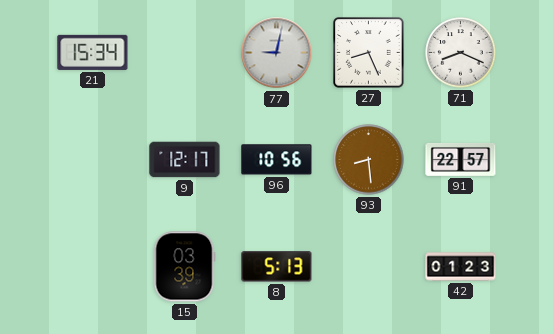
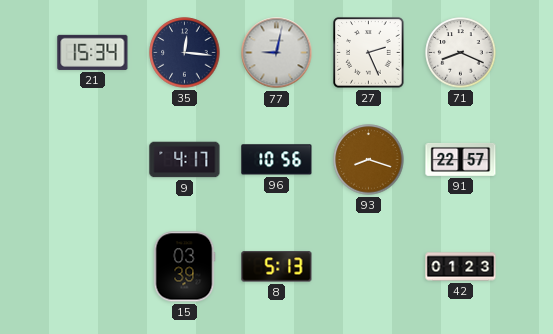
35: none -> 12:16 (185, 53)
27: 8:26 -> 2:26 (369, 53)
9: 12:17 -> 4:17 (185, 160)
93: 8:29 -> 8:18 (369, 160)
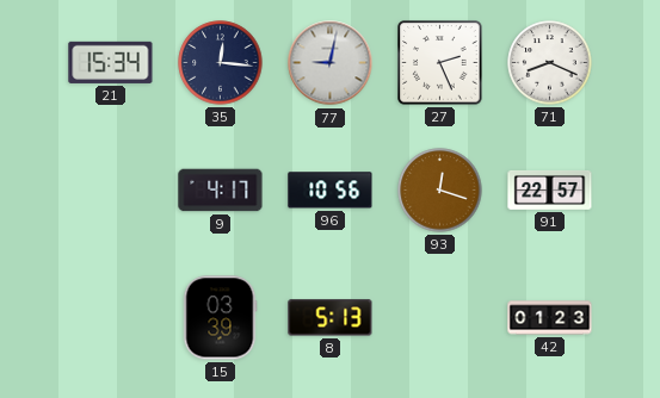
93: 8:18 -> 12:18 (440, 191)
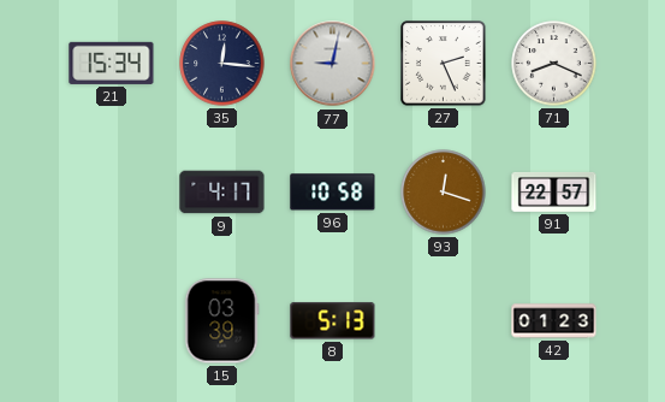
96: 10:56 -> 10:58 (333, 193)
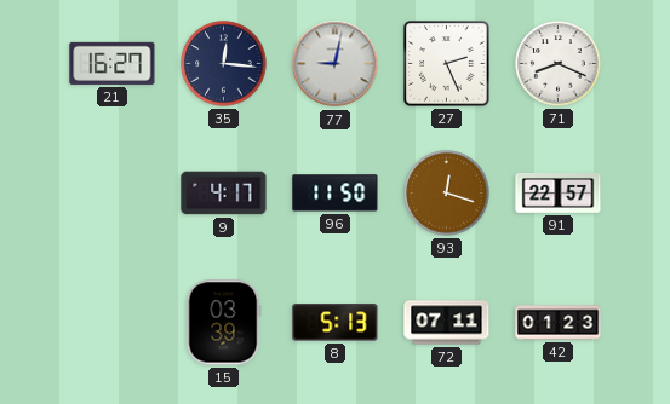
21: 15:34 -> 16:27 (113, 63)
96: 10:58 -> 11:50 (336, 194)
72: none -> 07:11 (447, 323)
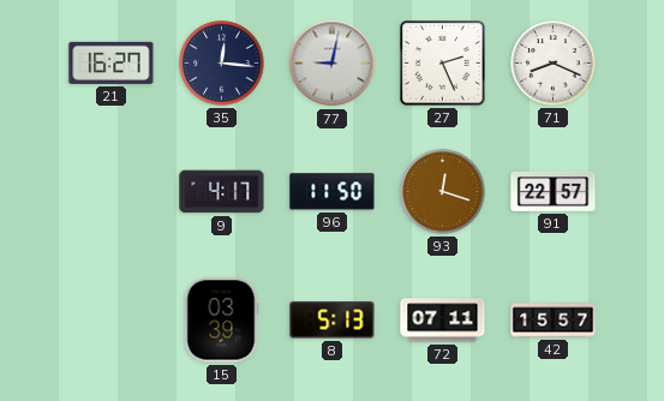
42: 01:23 -> 15:57 (554, 321)
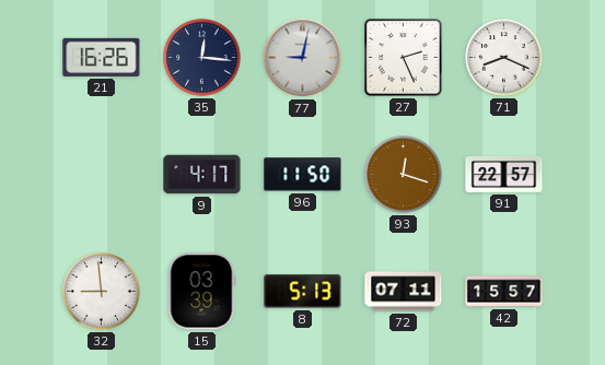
21: 16:27 -> 16:26 (102, 57)
32: none -> 8:59 (102, 292)
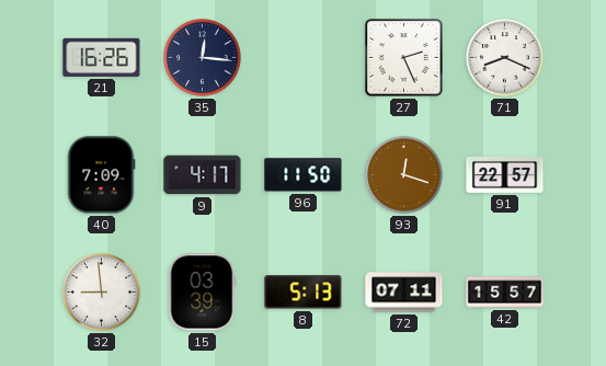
77: 9:02 -> none (303, 58)
40: none -> 7:09 (101, 175)
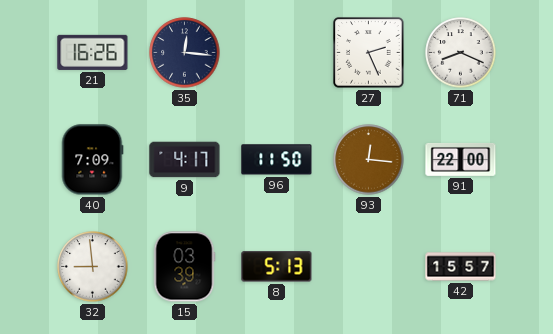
93: 12:18 -> 12:16 (369, 160)
91: 22:57 -> 22:00 (461, 159)
72: 07:11 -> none (404, 293)
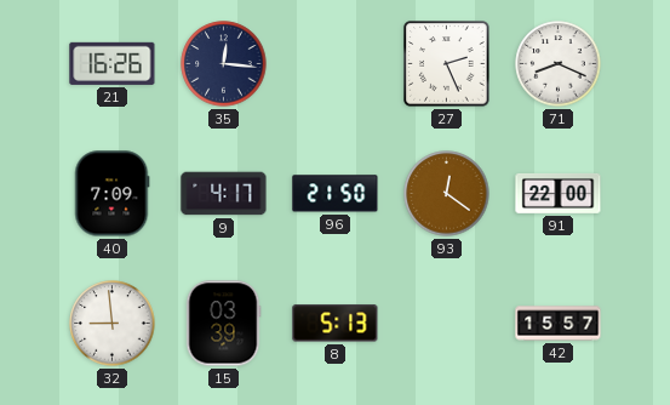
96: 11:50 -> 21:50 (336, 194)
93: 12:16 -> 12:21 (447, 194)
